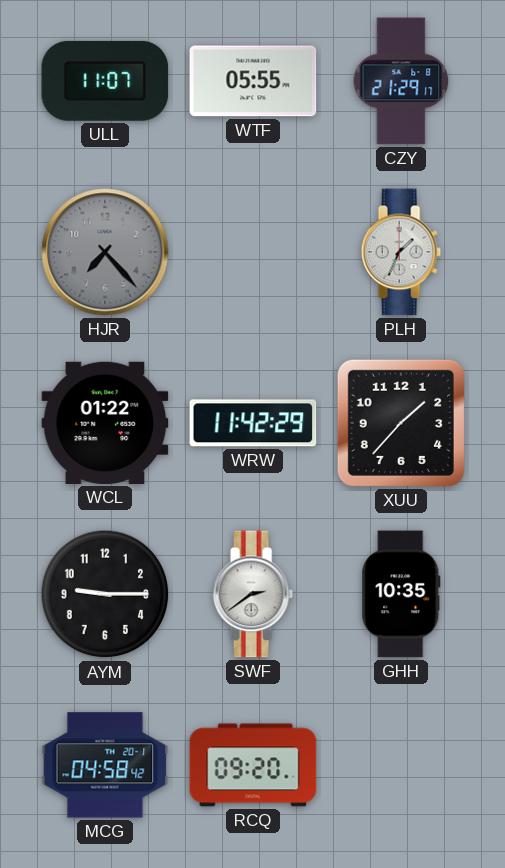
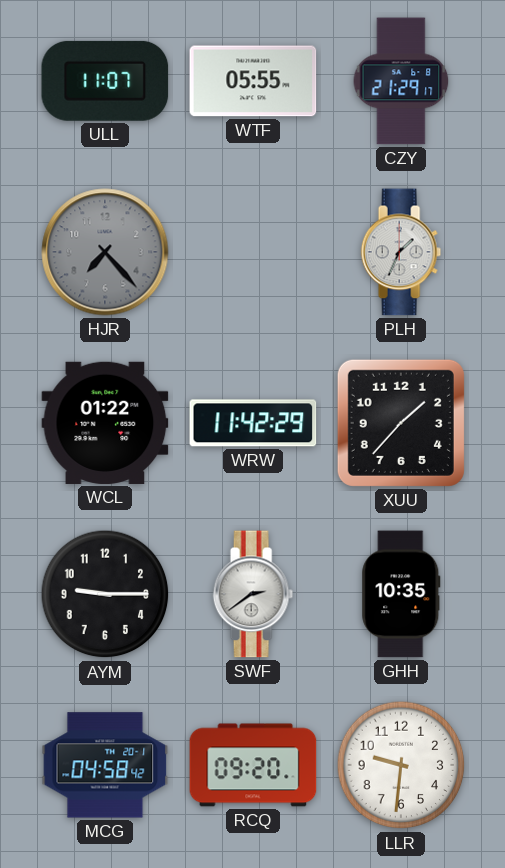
LLR: none -> 9:31 (401, 765)
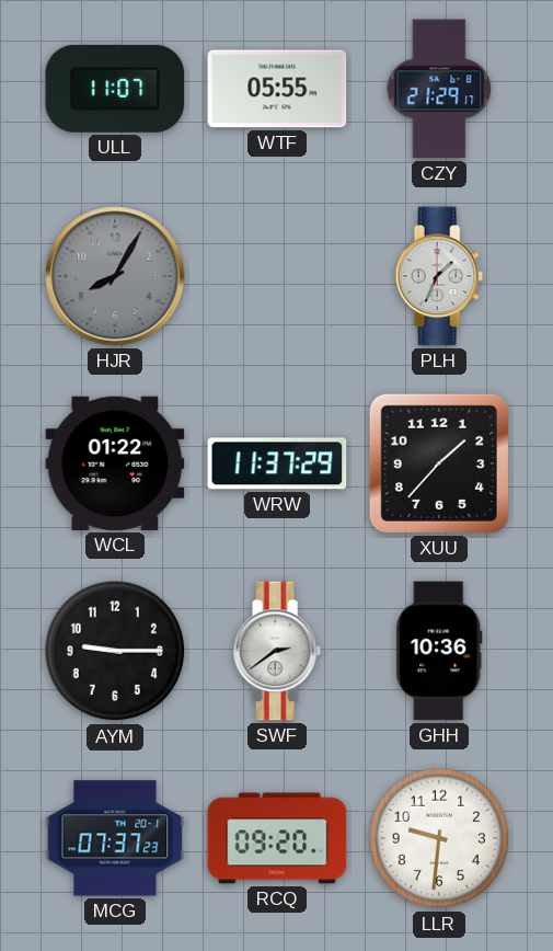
HJR: 7:23 -> 8:05 (115, 276)
WRW: 11:42 -> 11:37 (277, 463)
GHH: 10:35 -> 10:36 (439, 651)
MCG: 04:58 -> 07:37 (115, 838)
